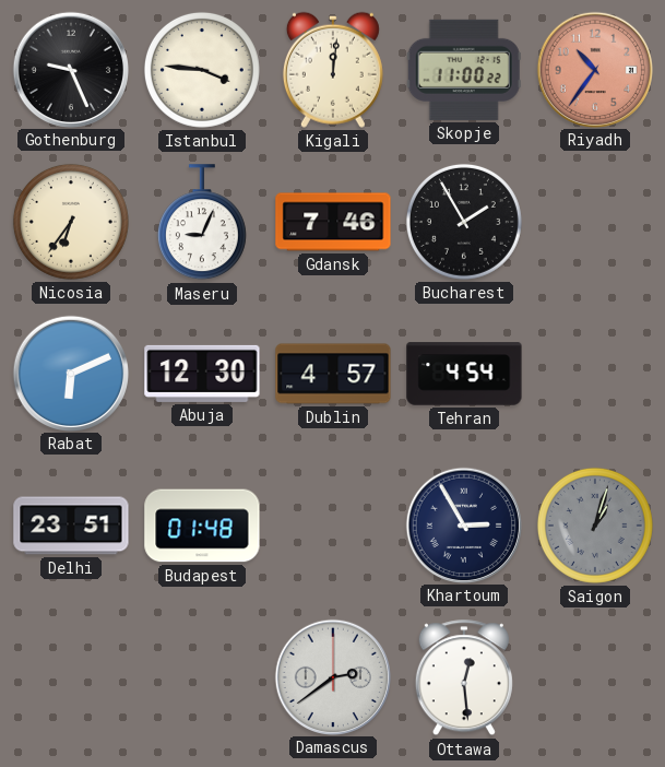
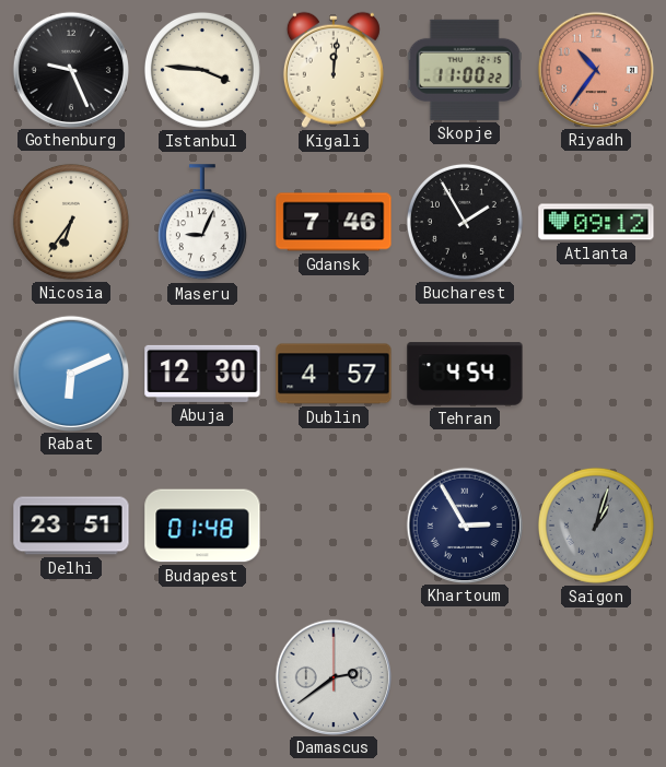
Atlanta: none -> 09:12 (596, 222)
Ottawa: 12:29 -> none (464, 678)
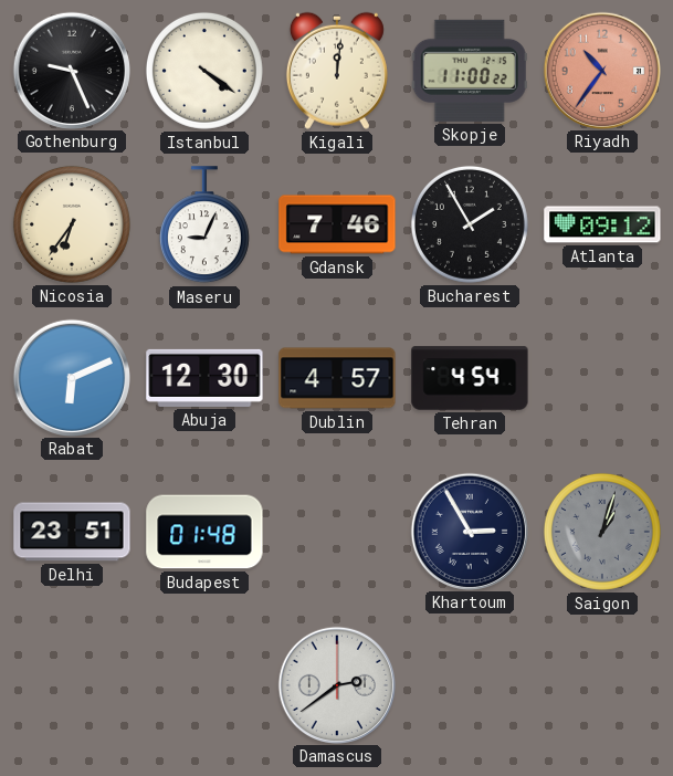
Istanbul: 3:46 -> 4:21 (204, 71)
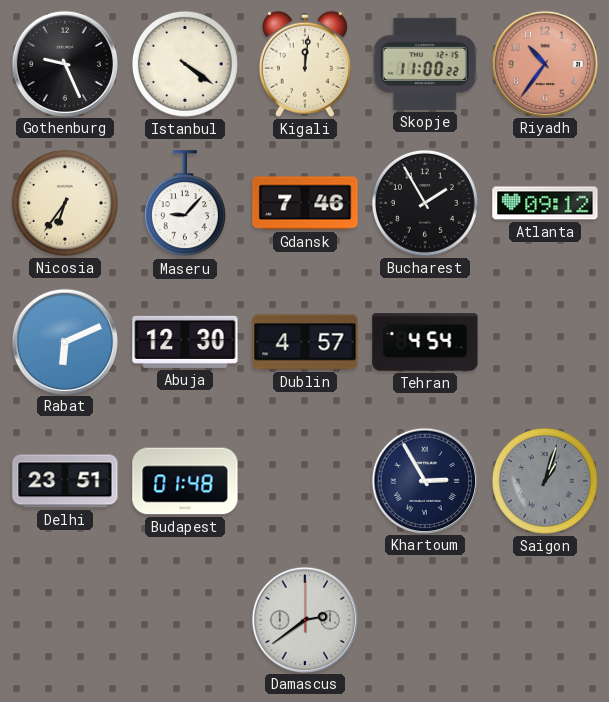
Maseru: 9:04 -> 9:07 (185, 204)
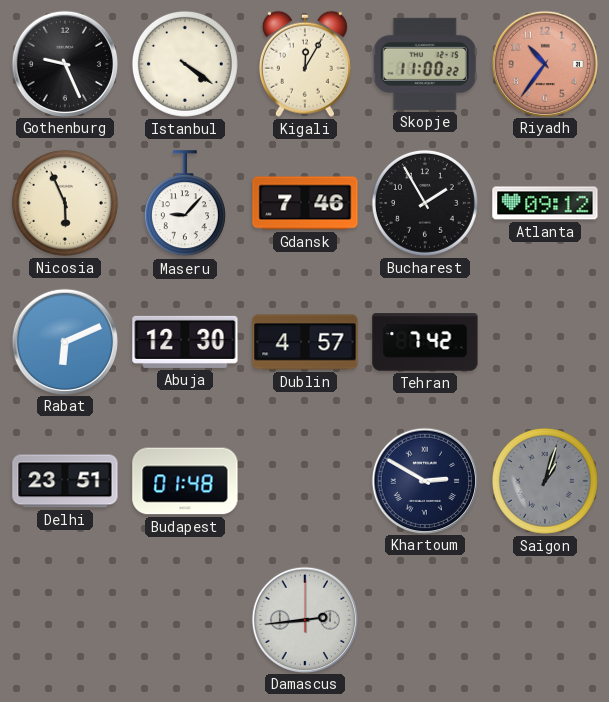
Kigali: 12:01 -> 12:05 (305, 64)
Nicosia: 6:36 -> 5:56 (65, 203)
Tehran: 4:54 -> 7:42 (425, 342)
Khartoum: 2:55 -> 2:50 (424, 480)
Damascus: 2:39 -> 2:44 (304, 619)
